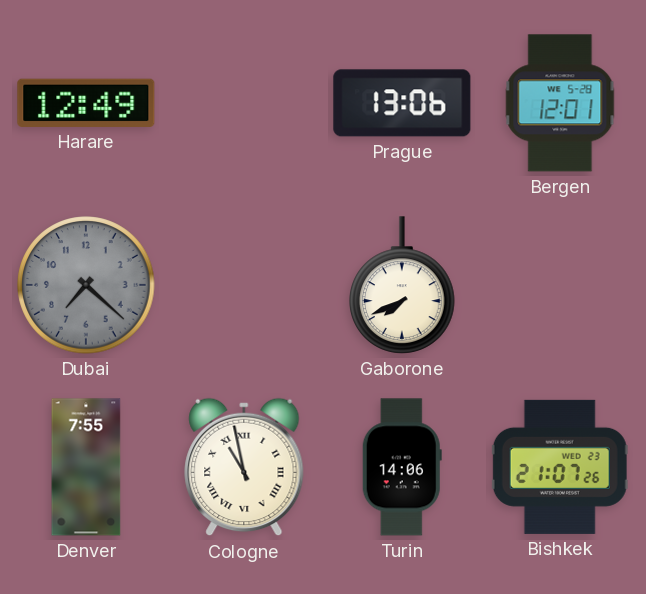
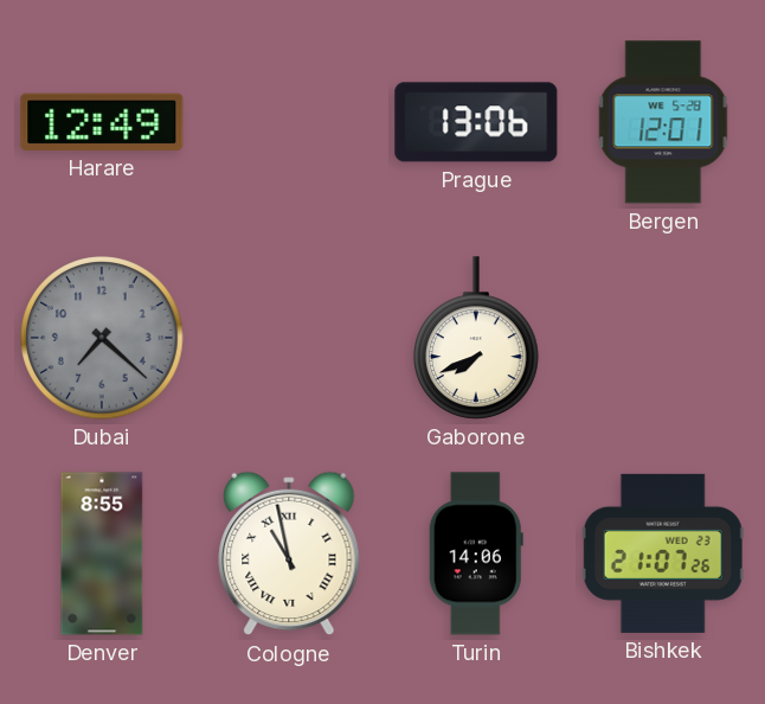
Denver: 7:55 -> 8:55 (102, 553)
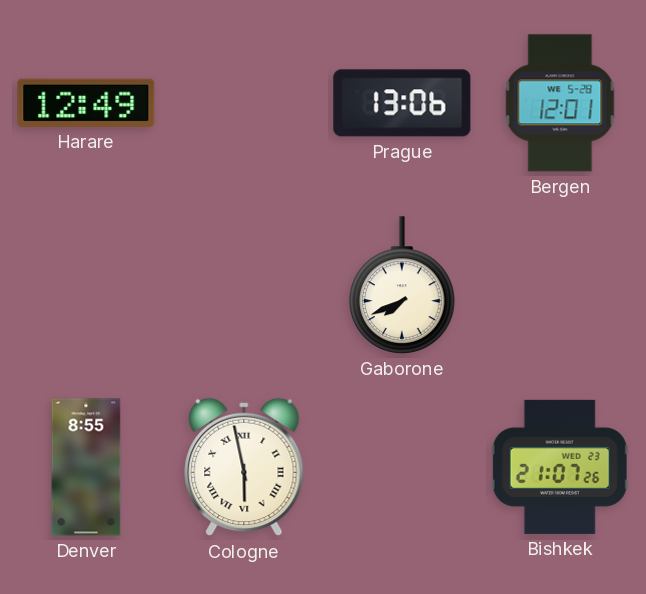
Dubai: 7:22 -> none (102, 338)
Cologne: 10:58 -> 5:58 (244, 467)
Turin: 14:06 -> none (476, 553)
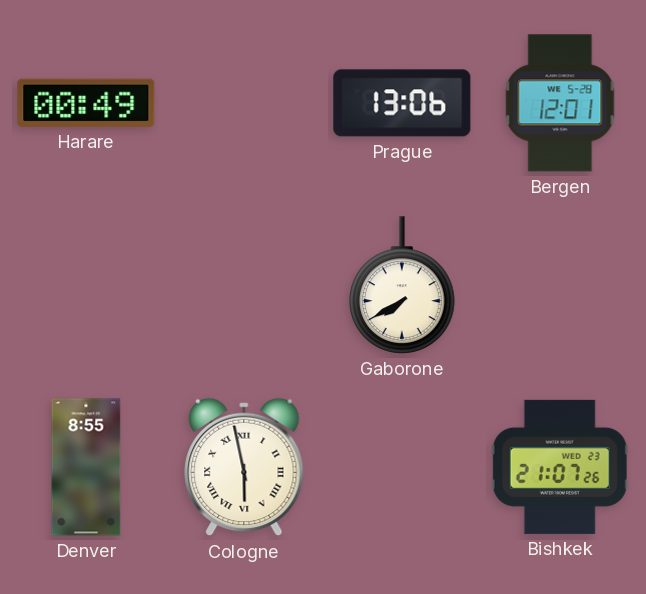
Harare: 12:49 -> 00:49 (86, 103)
Gaborone: 7:41 -> 7:40 (403, 285)
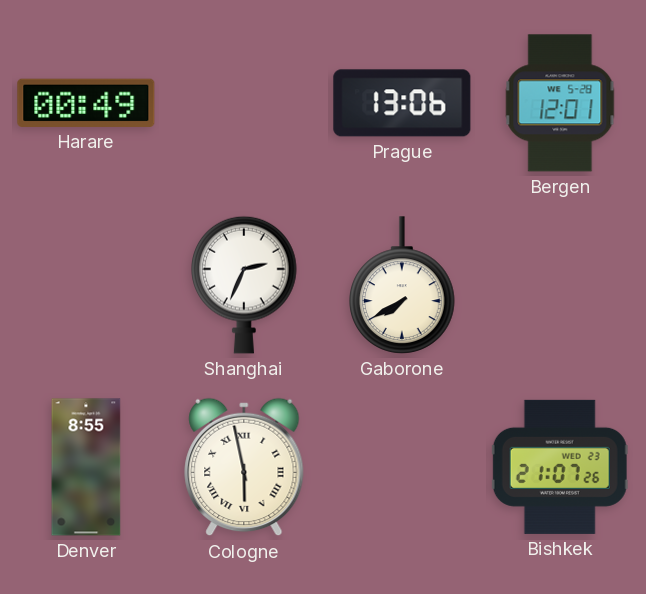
Shanghai: none -> 2:34 (245, 285)
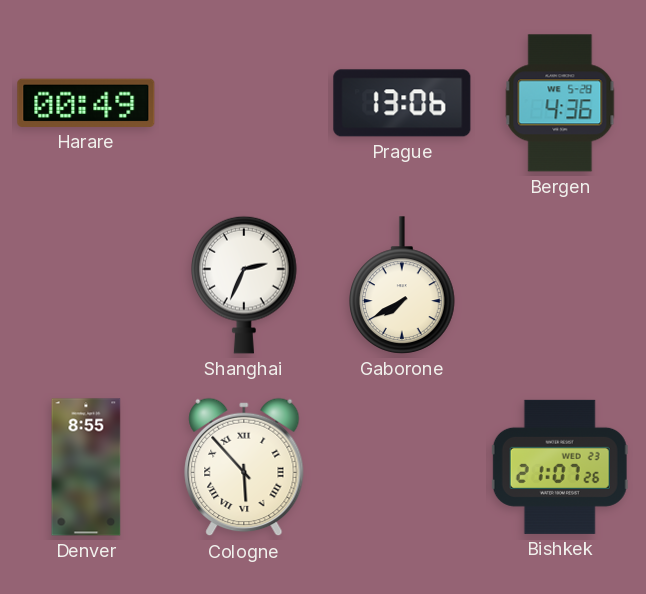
Bergen: 12:01 -> 4:36 (560, 103)
Cologne: 5:58 -> 5:53 (244, 467)
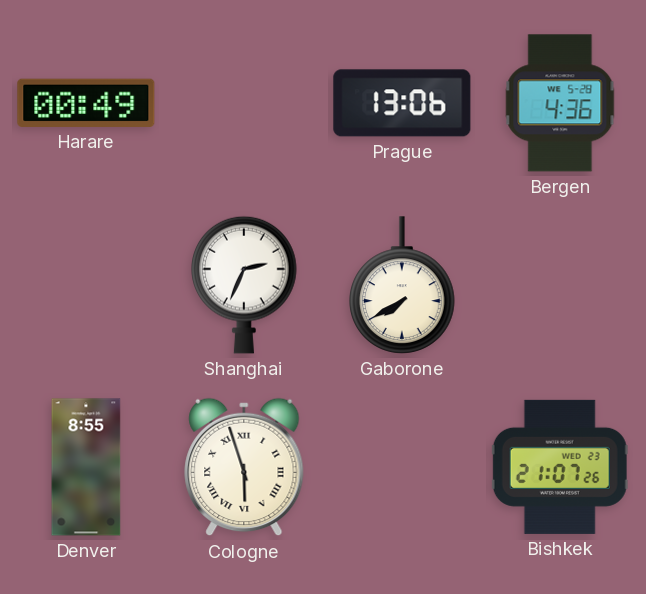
Cologne: 5:53 -> 5:57 (244, 467)
